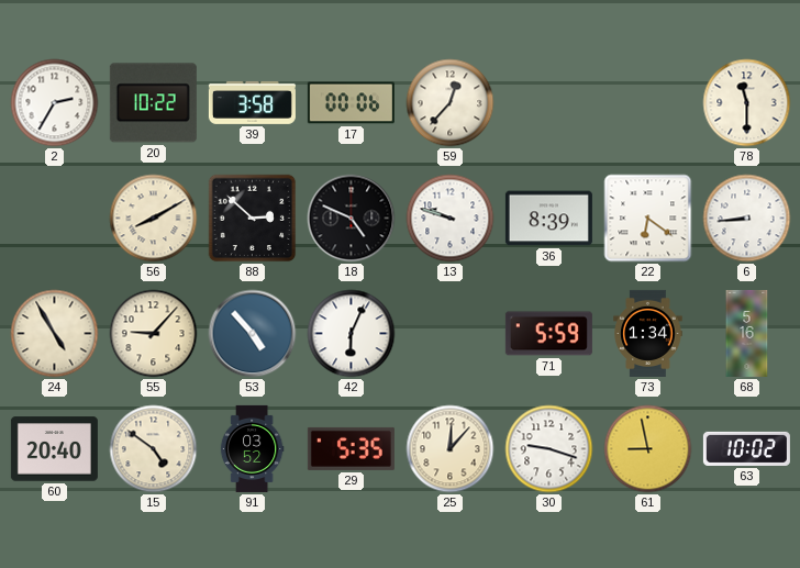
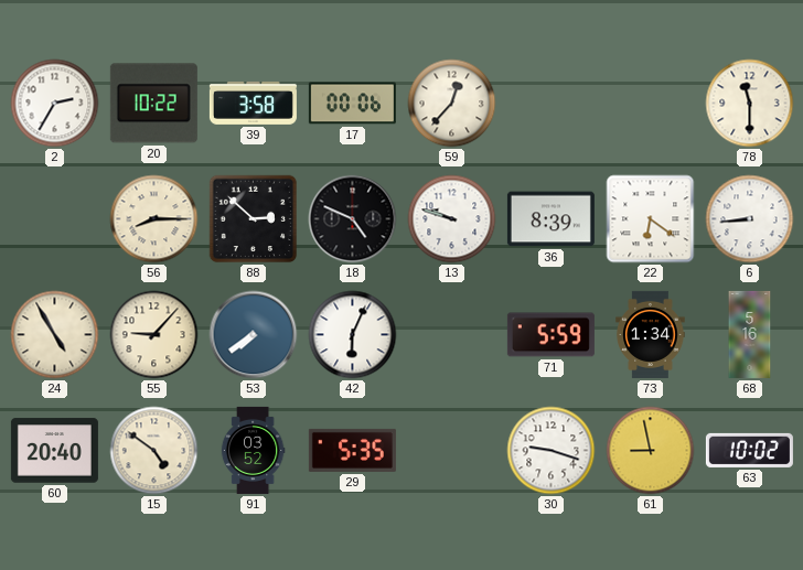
56: 8:10 -> 8:15 (154, 219)
53: 4:53 -> 7:39 (254, 335)
25: 12:07 -> none (451, 449)
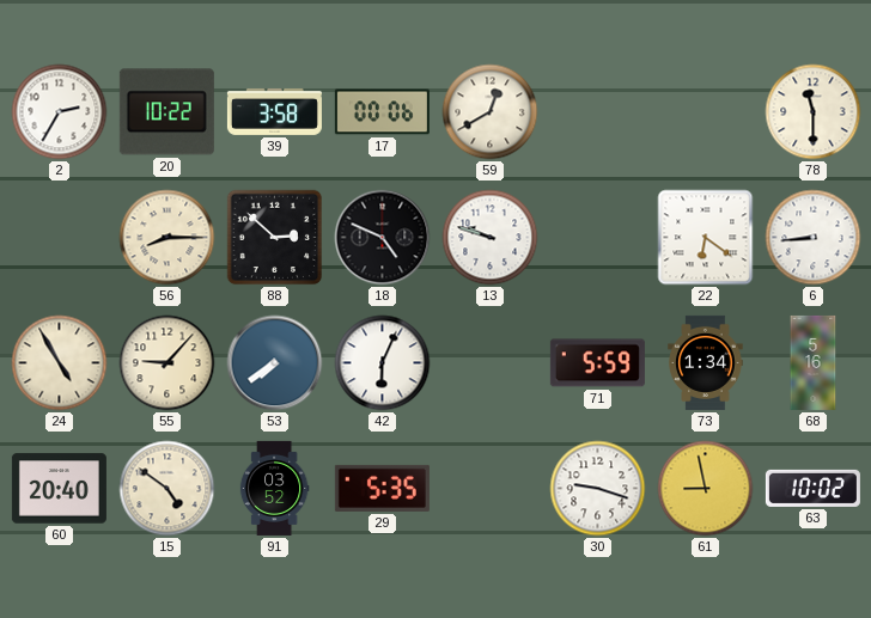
59: 12:37 -> 12:40 (491, 112)
36: 8:39 -> none (550, 219)
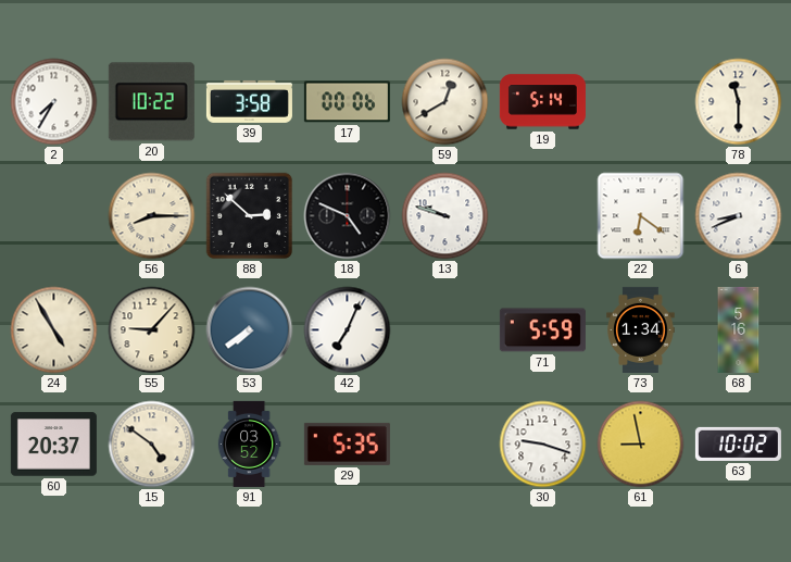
2: 2:35 -> 7:35 (54, 102)
19: none -> 5:14 (542, 102)
6: 8:44 -> 8:41 (739, 216)
42: 6:04 -> 7:04 (348, 330)
60: 20:40 -> 20:37 (53, 445)
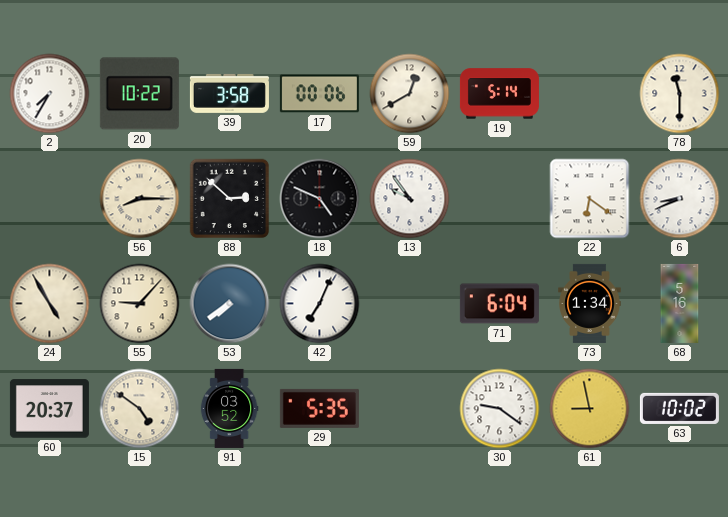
13: 9:48 -> 9:54 (410, 199)
71: 5:59 -> 6:04 (499, 304)
30: 9:18 -> 9:21 (500, 409)
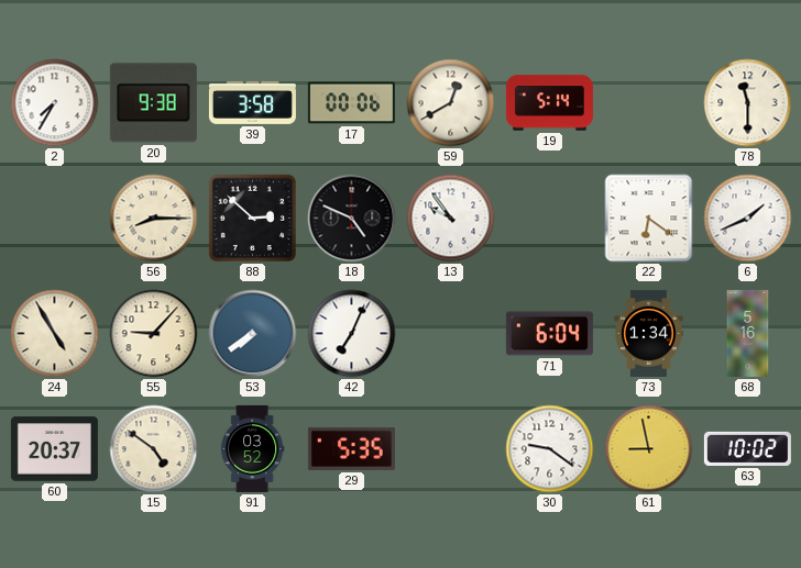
20: 10:22 -> 9:38 (153, 103)
6: 8:41 -> 1:41 (748, 219)
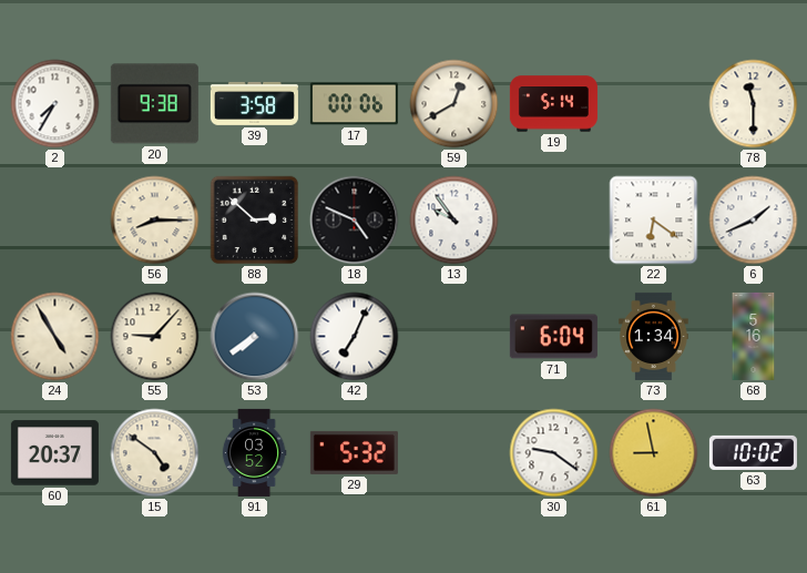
29: 5:35 -> 5:32 (354, 452)
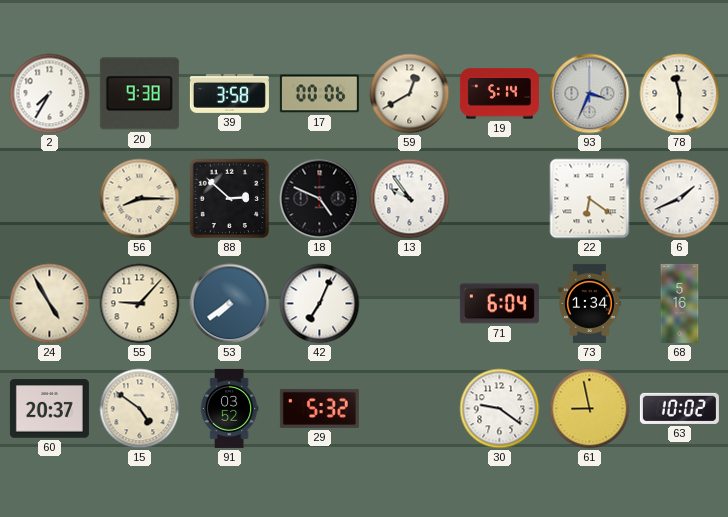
93: none -> 3:34 (590, 94)
